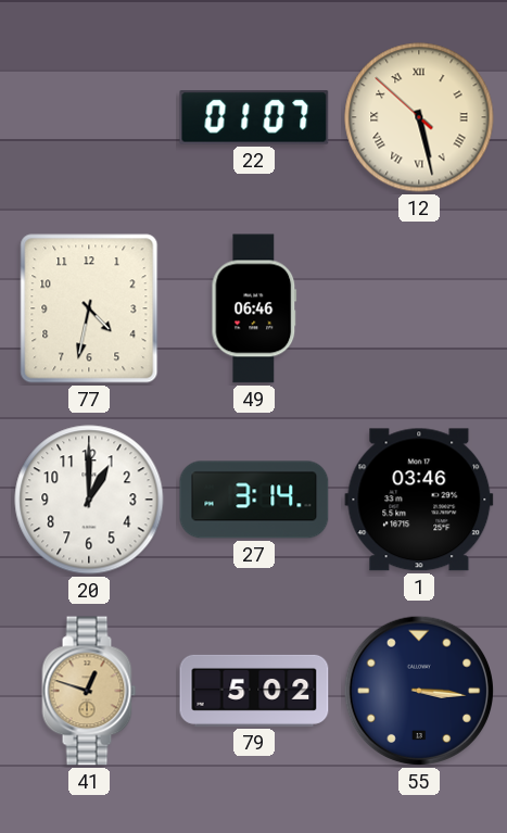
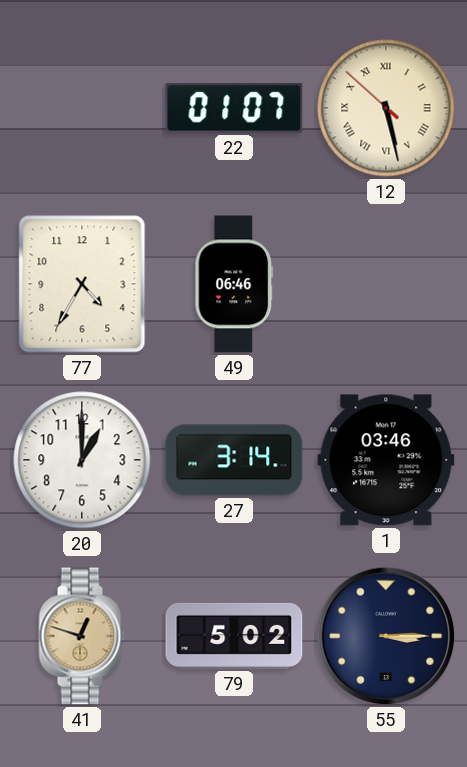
77: 4:32 -> 4:35 (82, 284)
55: 3:16 -> 3:15 (386, 636)
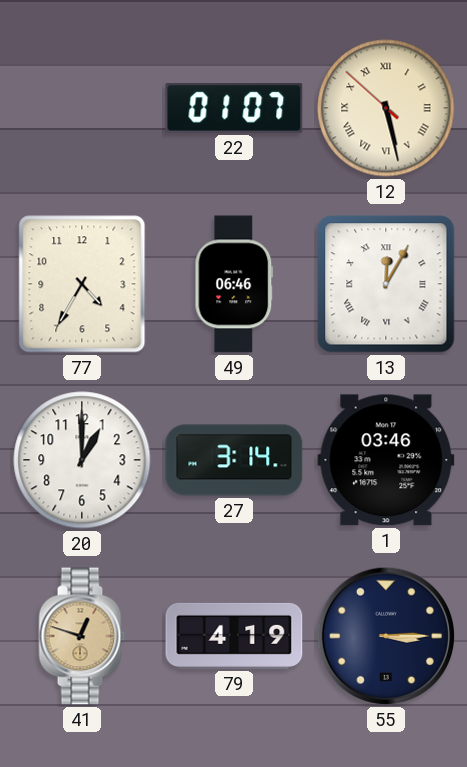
13: none -> 12:05 (386, 284)
79: 5:02 -> 4:19 (234, 636)
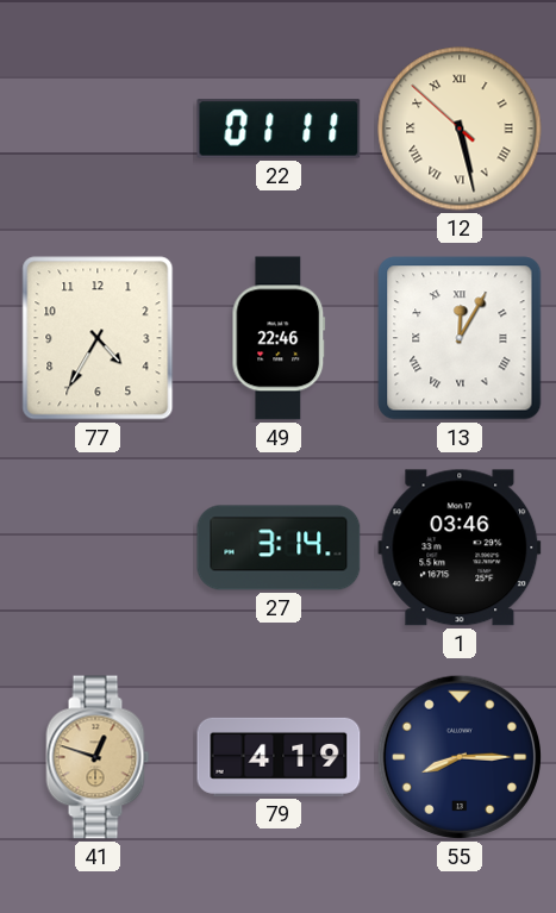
22: 01:07 -> 01:11 (279, 129)
49: 06:46 -> 22:46 (279, 338)
20: 1:00 -> none (82, 460)
55: 3:15 -> 8:15 (460, 757)
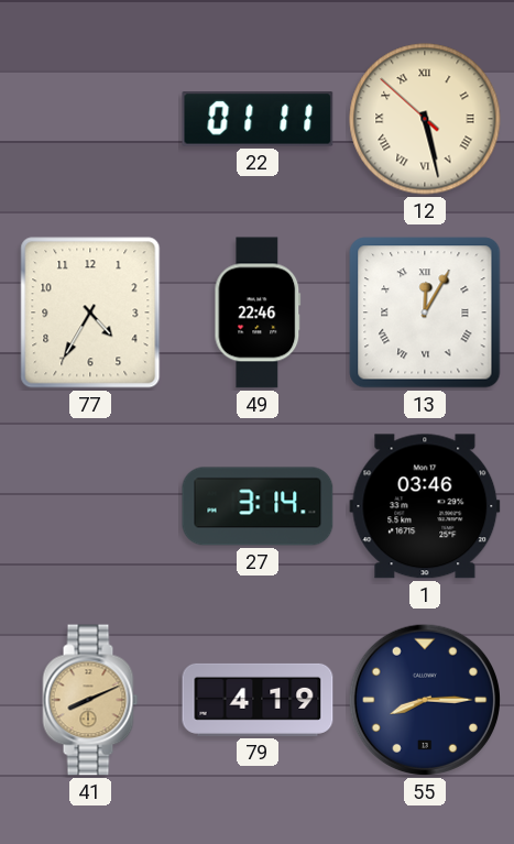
41: 12:48 -> 8:11 (90, 700)
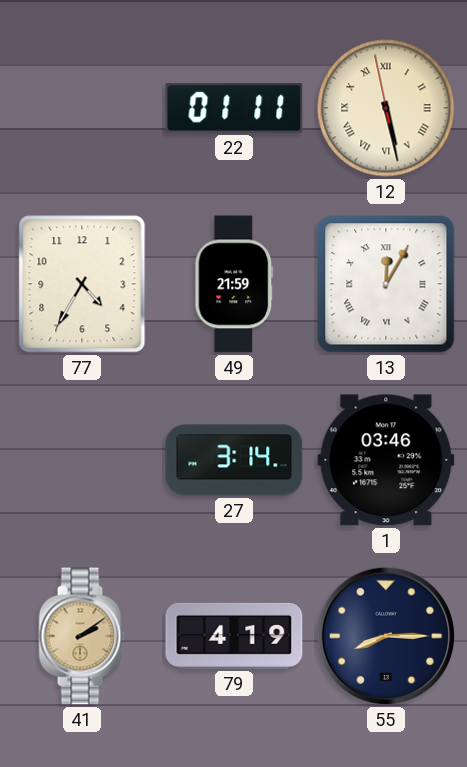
12: 5:27:52 -> 5:27:58 (386, 108)
49: 22:46 -> 21:59 (234, 284)
41: 8:11 -> 2:09 (82, 636)
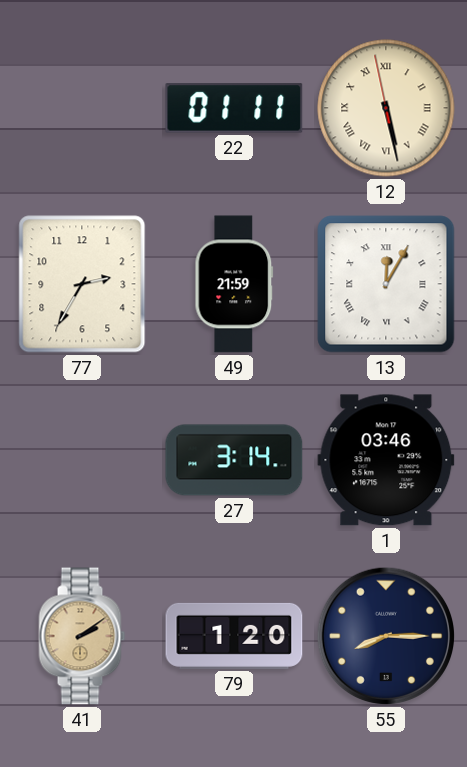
77: 4:35 -> 2:35 (82, 284)
79: 4:19 -> 1:20 (234, 636)
